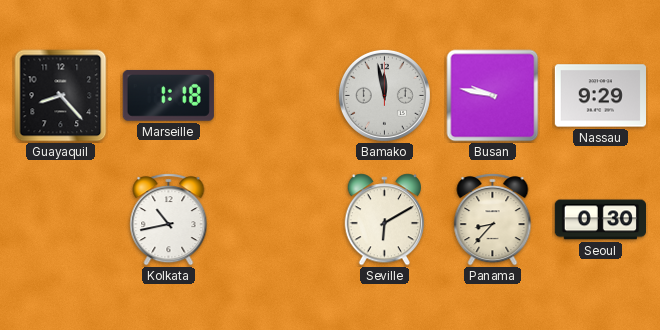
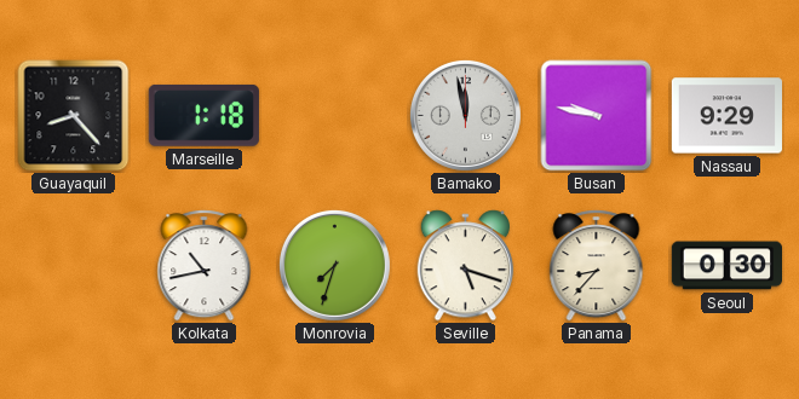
Monrovia: none -> 7:33 (334, 265)
Seville: 6:10 -> 5:18 (466, 266)
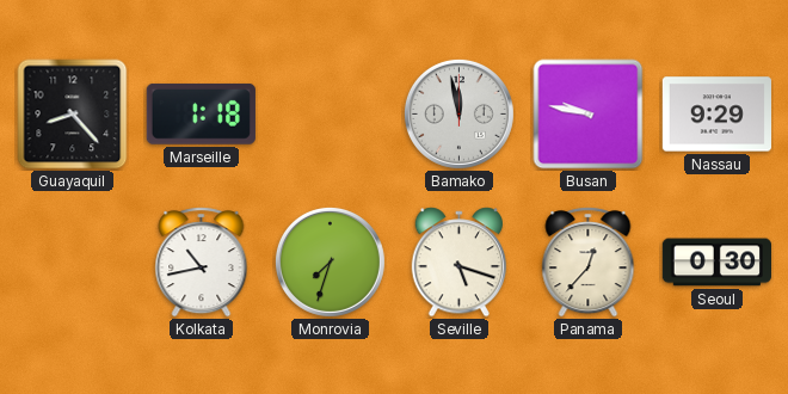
Panama: 8:37 -> 12:37 (589, 263)
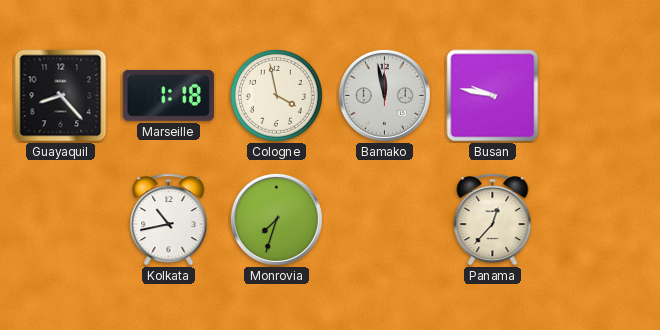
Cologne: none -> 3:58 (276, 95)
Nassau: 9:29 -> none (716, 115)
Seville: 5:18 -> none (460, 263)
Seoul: 0:30 -> none (716, 263)
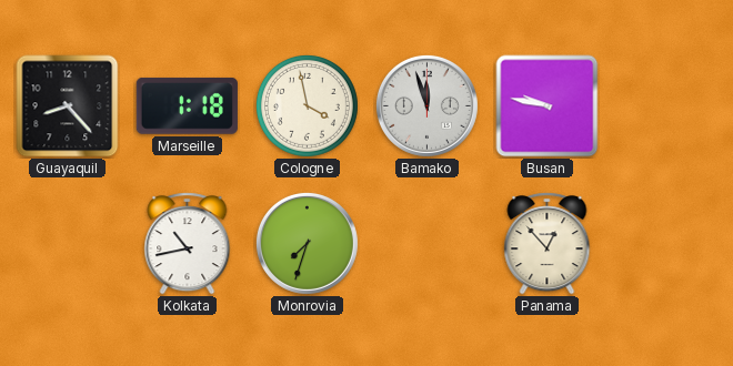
Bamako: 11:58 -> 11:57 (426, 105)
Panama: 12:37 -> 12:53 (548, 244)
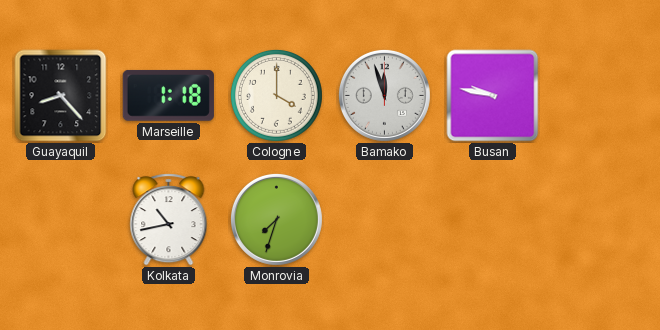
Cologne: 3:58 -> 4:00 (276, 95)
Panama: 12:53 -> none (548, 244)
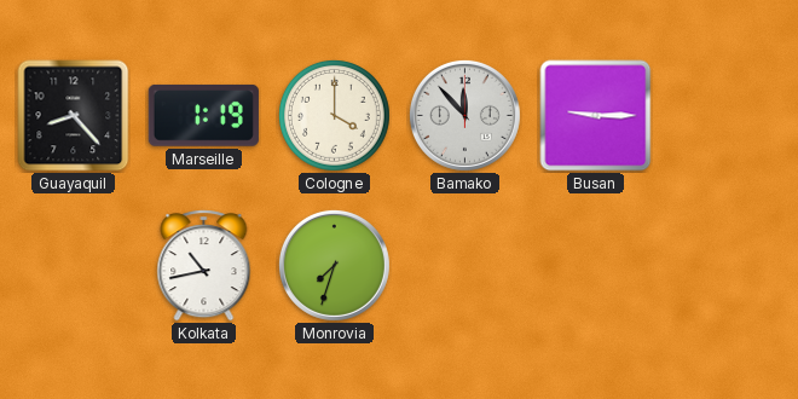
Marseille: 1:18 -> 1:19 (203, 115)
Bamako: 11:57 -> 11:53 (464, 115)
Busan: 9:47 -> 9:15 (596, 116)
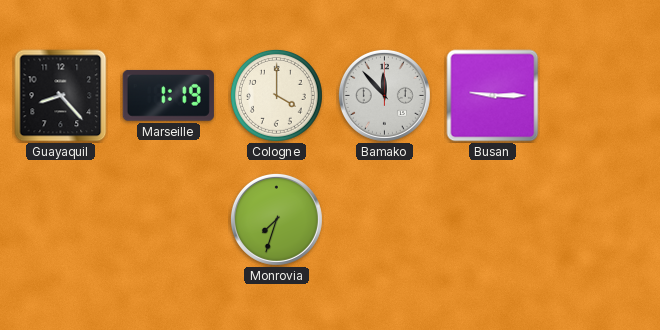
Kolkata: 10:43 -> none (204, 266)
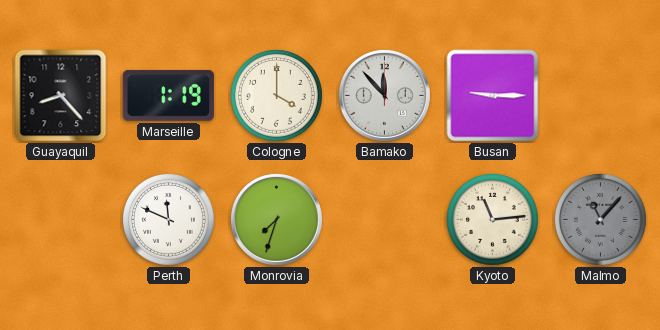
Perth: none -> 11:49 (168, 219)
Kyoto: none -> 11:14 (492, 219)
Malmo: none -> 11:07 (600, 219)
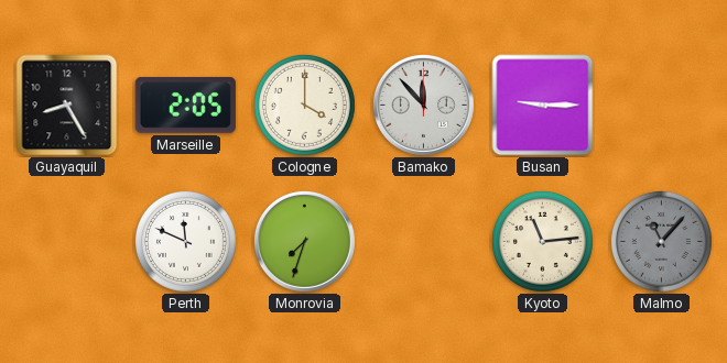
Guayaquil: 8:23 -> 8:25 (67, 106)
Marseille: 1:19 -> 2:05 (185, 105)
